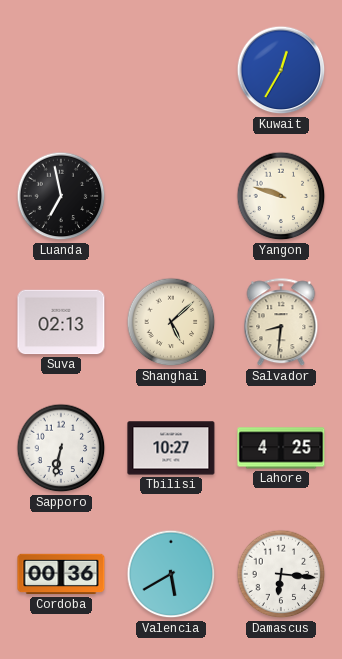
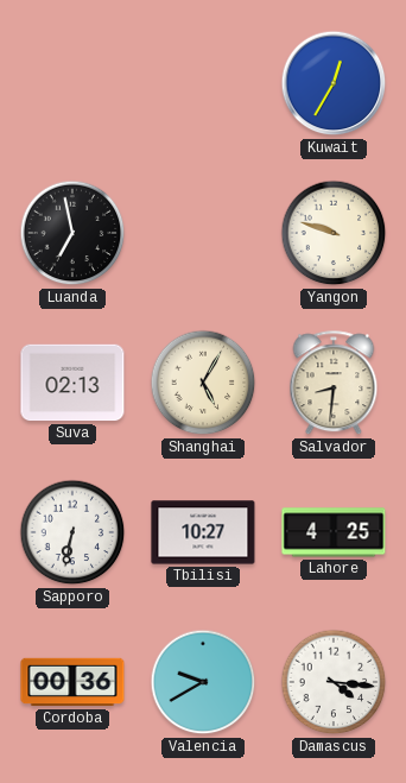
Shanghai: 5:08 -> 5:05 (203, 383)
Valencia: 5:40 -> 9:40 (203, 682)
Damascus: 6:16 -> 4:16 (334, 682)
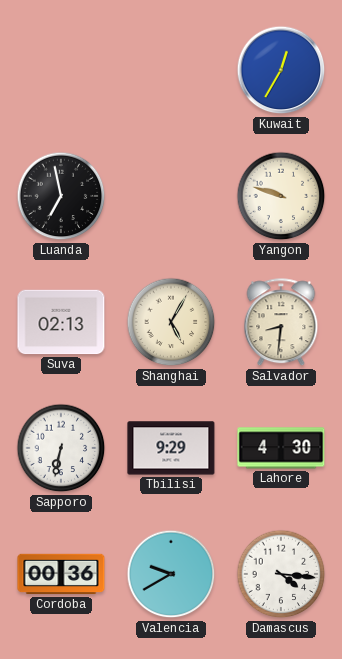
Tbilisi: 10:27 -> 9:29 (171, 448)
Lahore: 4:25 -> 4:30 (281, 448)
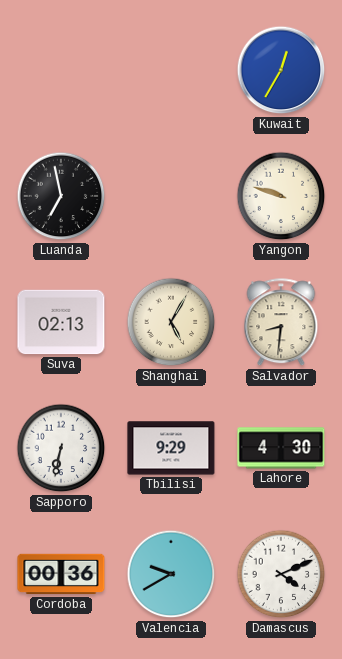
Damascus: 4:16 -> 4:11 (281, 574)
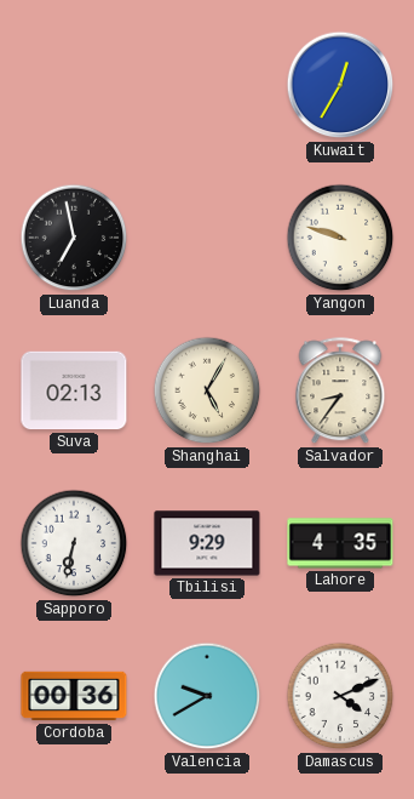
Salvador: 8:31 -> 8:36 (340, 392)
Lahore: 4:30 -> 4:35 (340, 543)
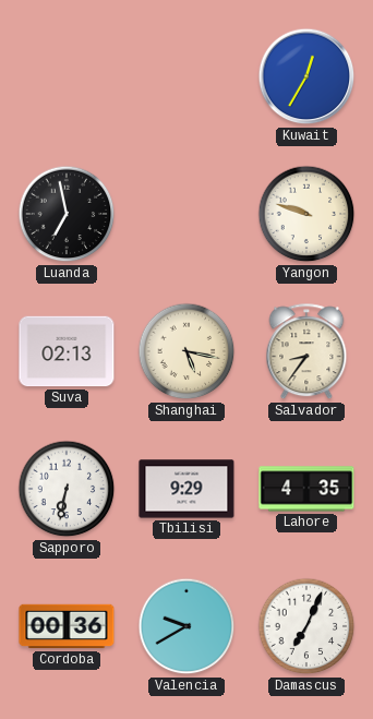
Shanghai: 5:05 -> 5:17 (186, 351)
Damascus: 4:11 -> 7:04 (306, 626)
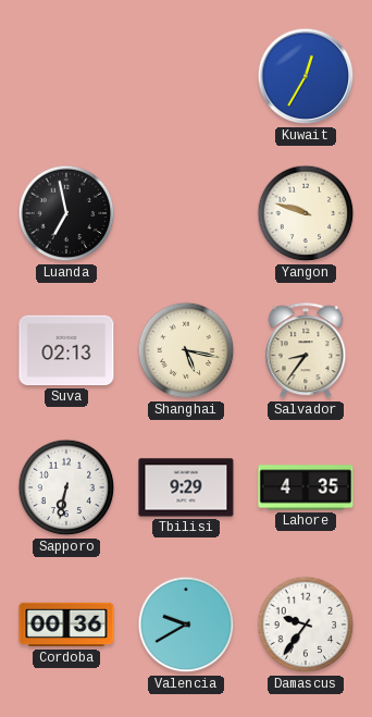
Damascus: 7:04 -> 9:36 (306, 625)
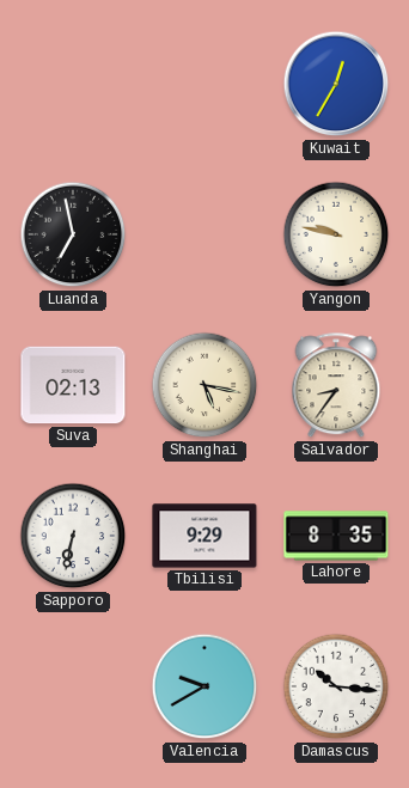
Yangon: 9:48 -> 9:47 (336, 234)
Lahore: 4:35 -> 8:35 (336, 536)
Cordoba: 00:36 -> none (66, 625)
Damascus: 9:36 -> 10:16 (336, 686)
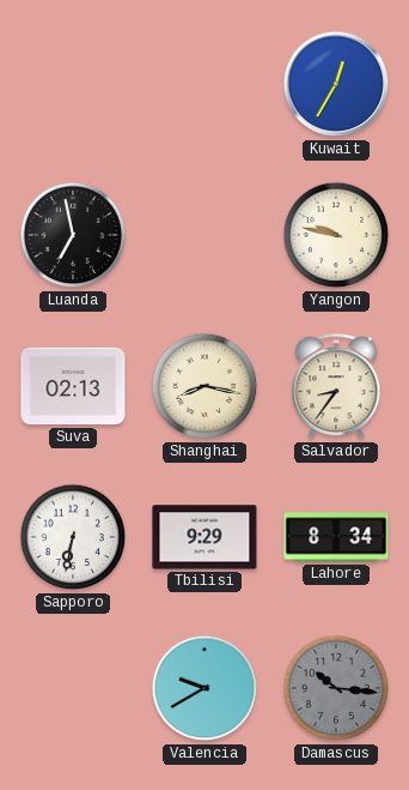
Shanghai: 5:17 -> 8:17 (204, 386)
Lahore: 8:35 -> 8:34 (336, 537)
Damascus dial: white -> grey (336, 688)
